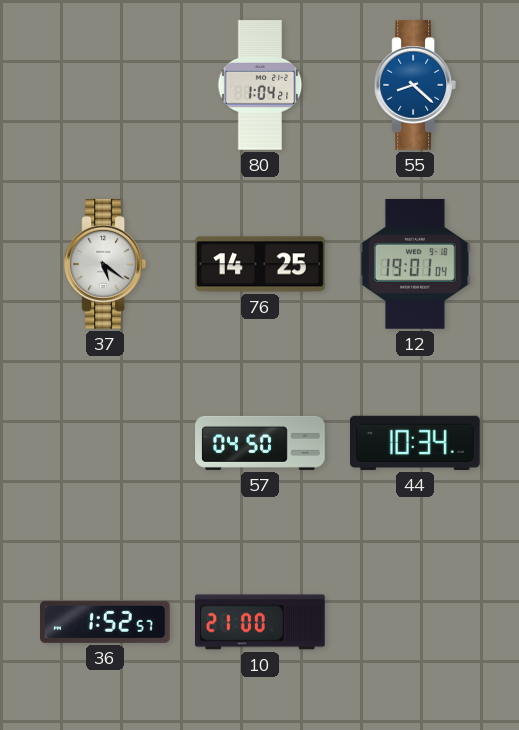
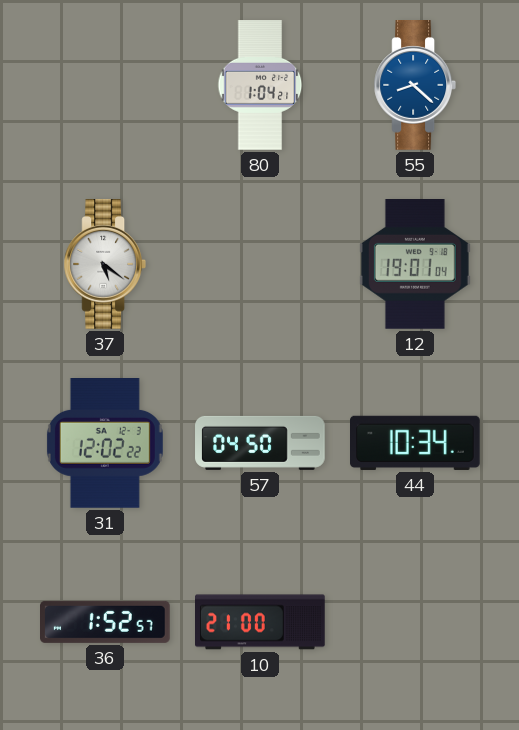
76: 14:25 -> none (261, 264)
31: none -> 12:02 (105, 444)
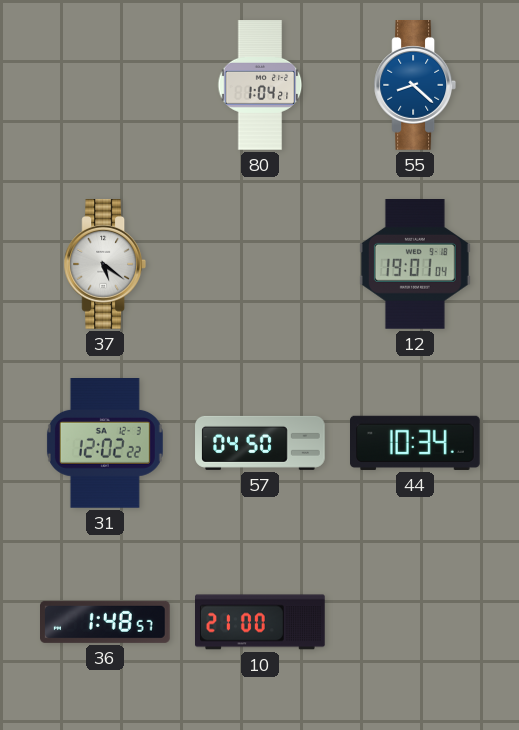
36: 1:52 -> 1:48 (106, 622)
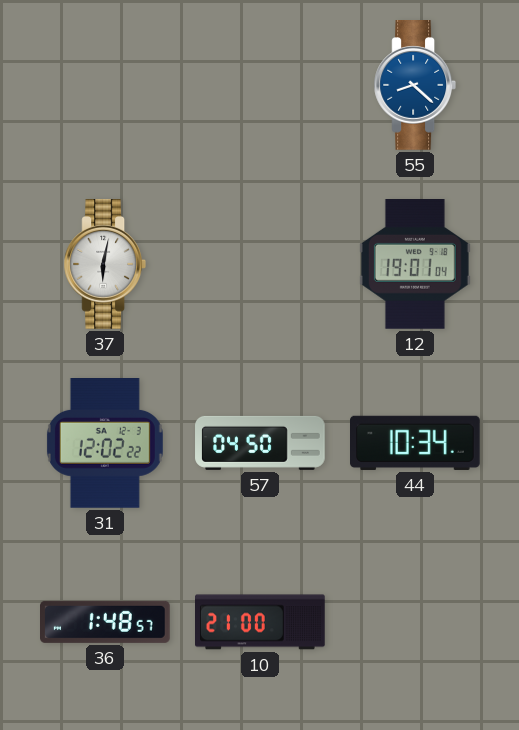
80: 1:04 -> none (260, 85)
37: 5:21 -> 6:02 (104, 265)
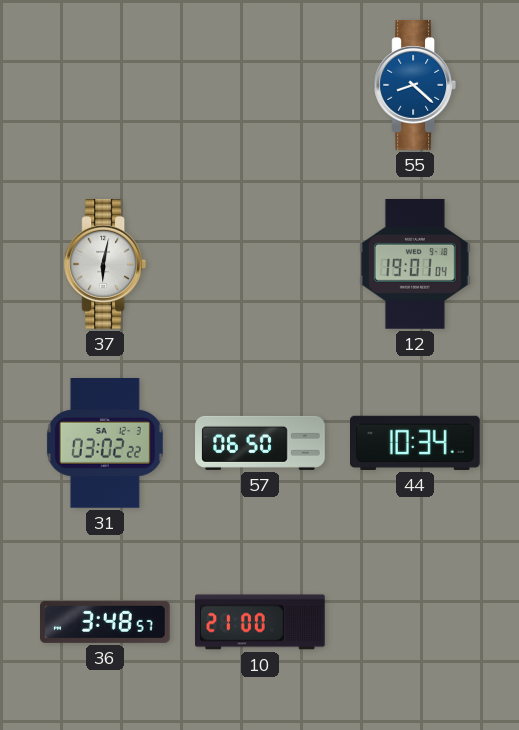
31: 12:02 -> 03:02 (105, 444)
57: 04:50 -> 06:50 (260, 443)
36: 1:48 -> 3:48 (106, 622)
